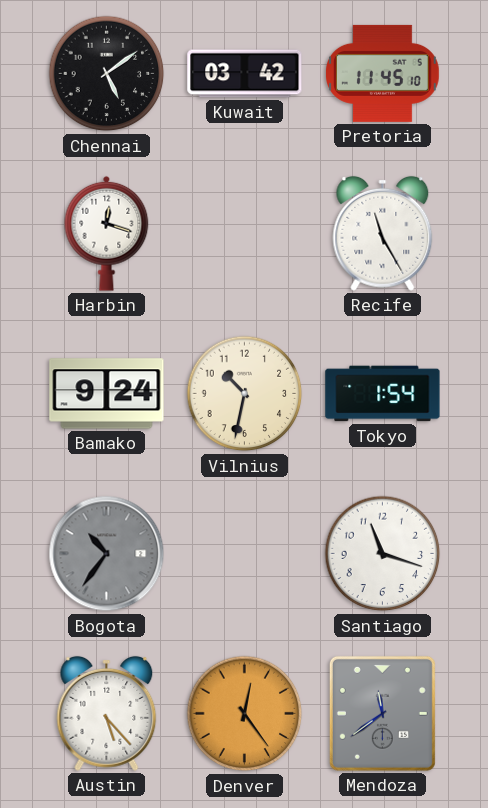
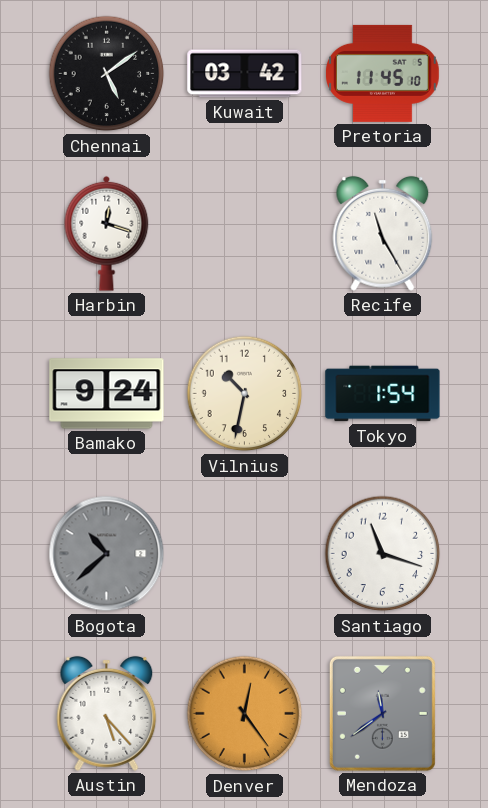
Bogota: 10:36 -> 10:38 (107, 554)
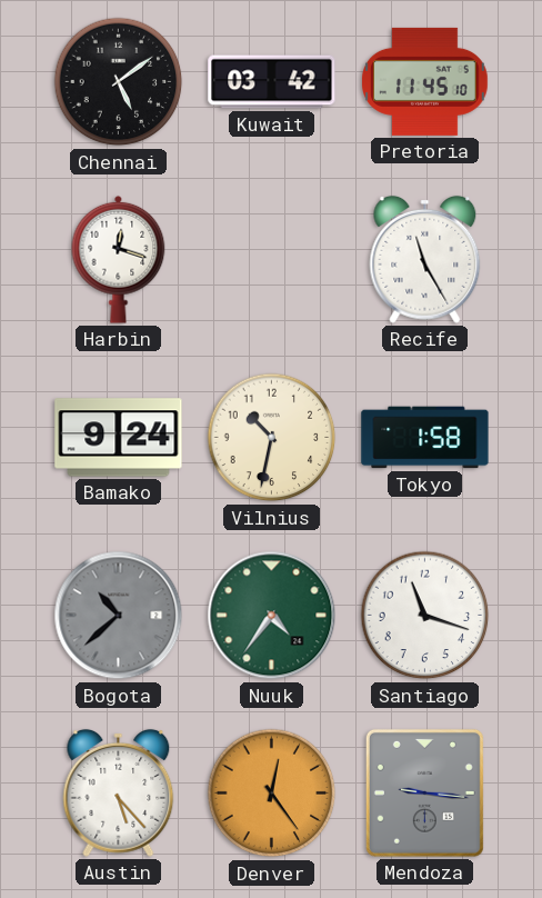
Tokyo: 1:54 -> 1:58 (425, 438)
Nuuk: none -> 4:36 (272, 616)
Mendoza: 11:39 -> 9:16 (424, 792)
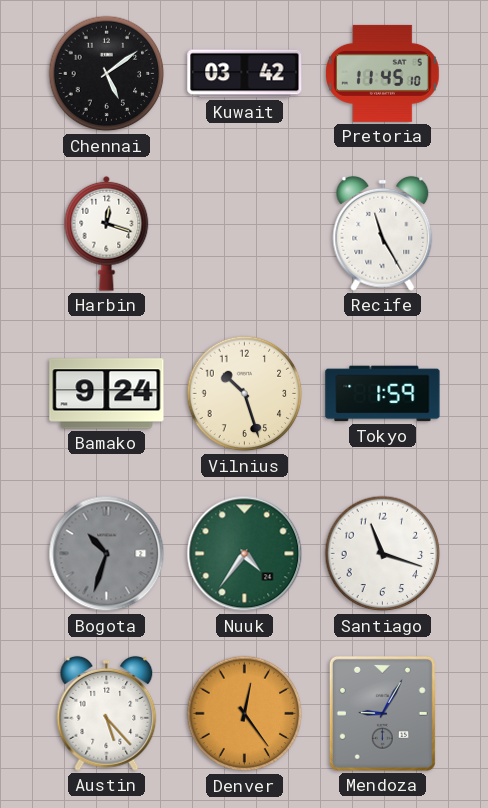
Vilnius: 10:32 -> 10:27 (245, 394)
Tokyo: 1:58 -> 1:59 (383, 394)
Bogota: 10:38 -> 10:33 (107, 554)
Mendoza: 9:16 -> 9:05 (382, 713)
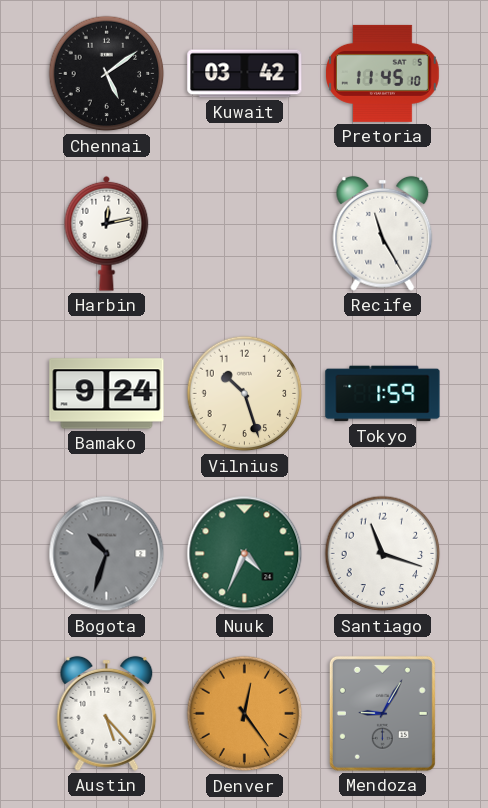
Harbin: 12:18 -> 12:13 (107, 233)
Nuuk: 4:36 -> 4:34 (245, 554)
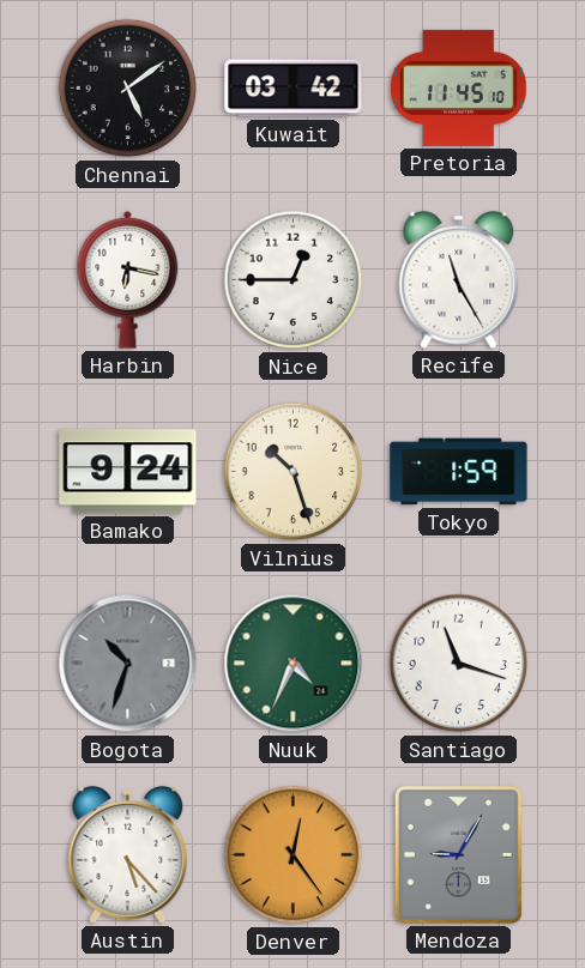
Harbin: 12:13 -> 6:17 (128, 279)
Nice: none -> 12:45 (294, 280)
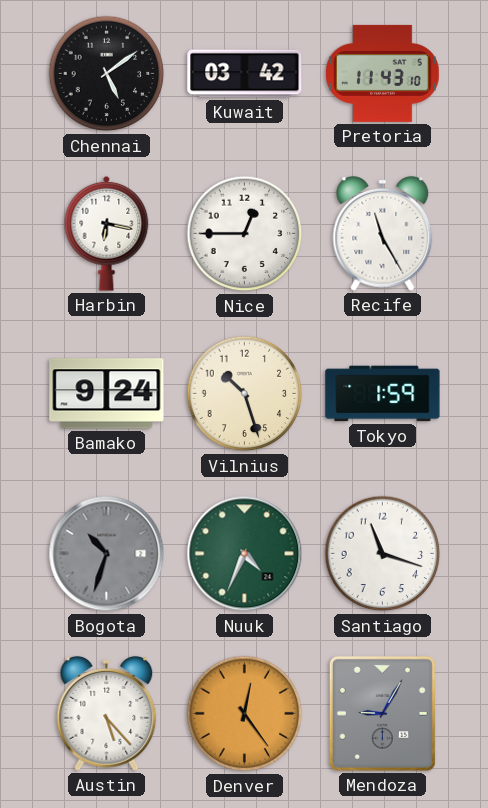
Pretoria: 11:45 -> 11:43 (383, 73)
